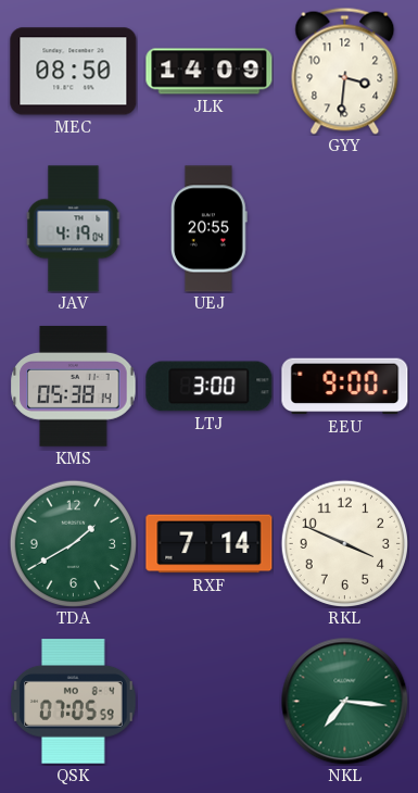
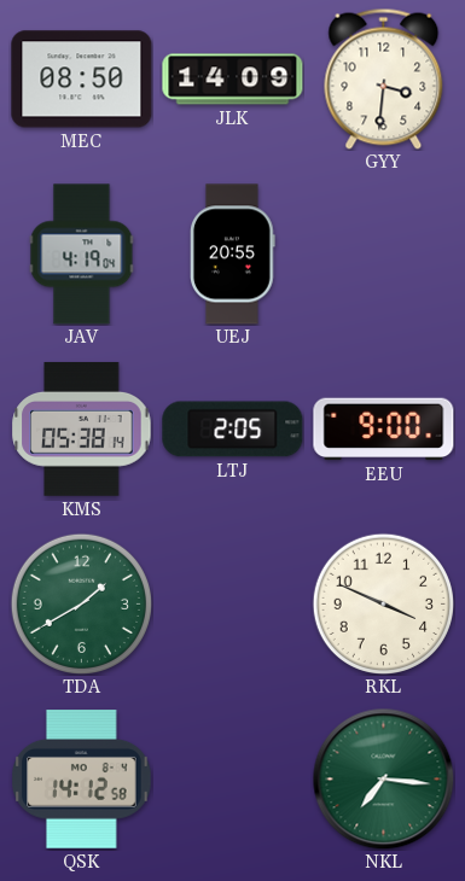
LTJ: 3:00 -> 2:05 (233, 430)
RXF: 7:14 -> none (210, 544)
QSK: 07:05 -> 14:12 (82, 780)
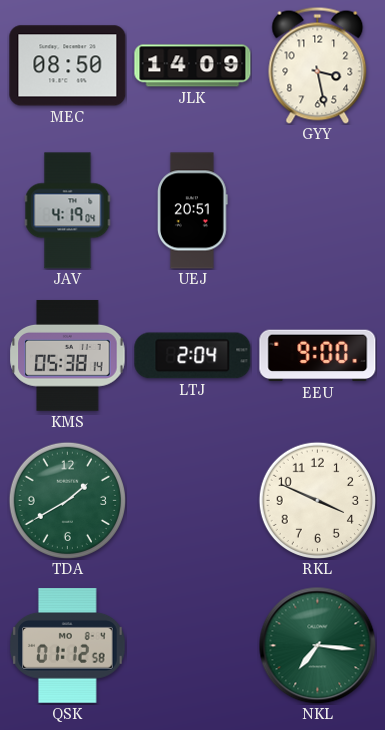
GYY: 3:31 -> 3:28 (318, 65)
UEJ: 20:55 -> 20:51 (193, 211)
LTJ: 2:05 -> 2:04 (193, 356)
QSK: 14:12 -> 01:12 (68, 646)
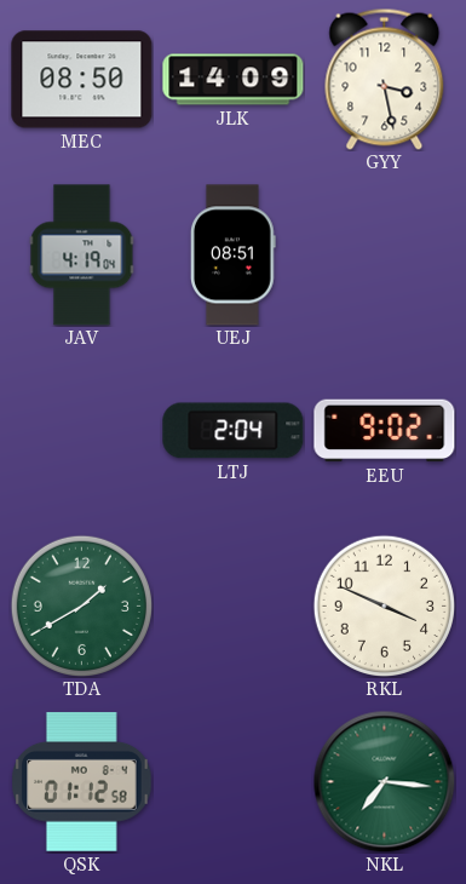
UEJ: 20:51 -> 08:51 (234, 256)
KMS: 05:38 -> none (68, 355)
EEU: 9:00 -> 9:02 (385, 431)
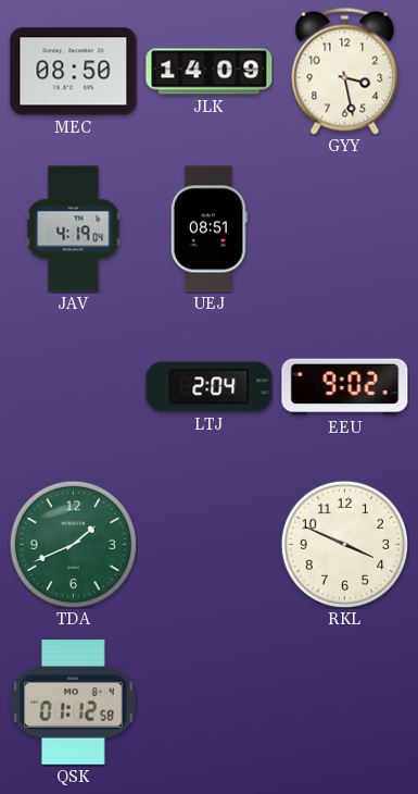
TDA: 1:40 -> 1:41 (73, 544)
NKL: 7:16 -> none (384, 781)
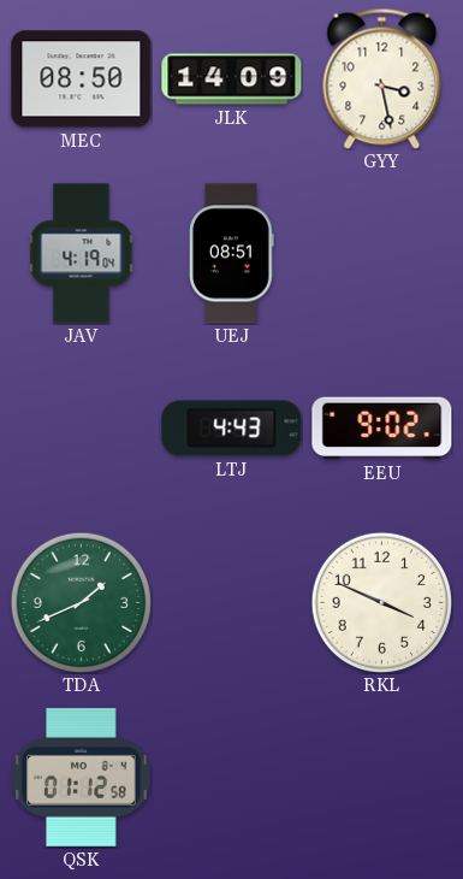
LTJ: 2:04 -> 4:43 (232, 429)
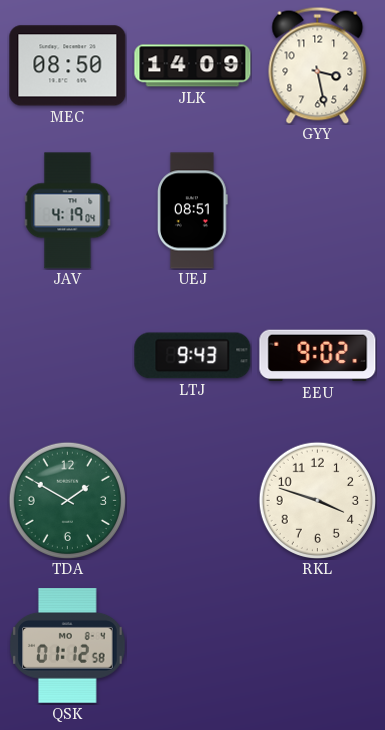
LTJ: 4:43 -> 9:43 (193, 356)
TDA: 1:41 -> 1:50 (67, 500)
RKL: 3:49 -> 3:48 (317, 500)
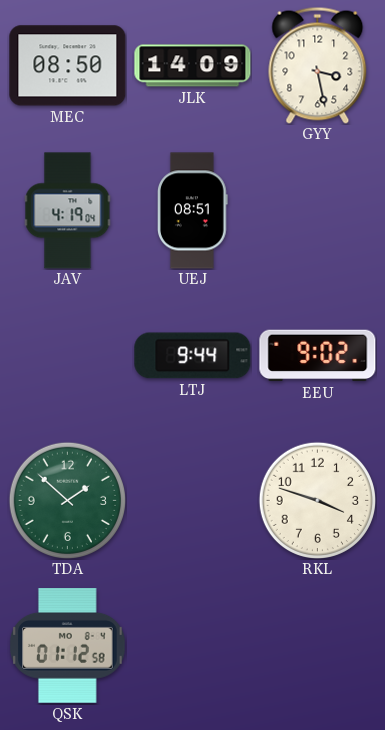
LTJ: 9:43 -> 9:44 (193, 356)
TDA: 1:50 -> 1:52 (67, 500)
